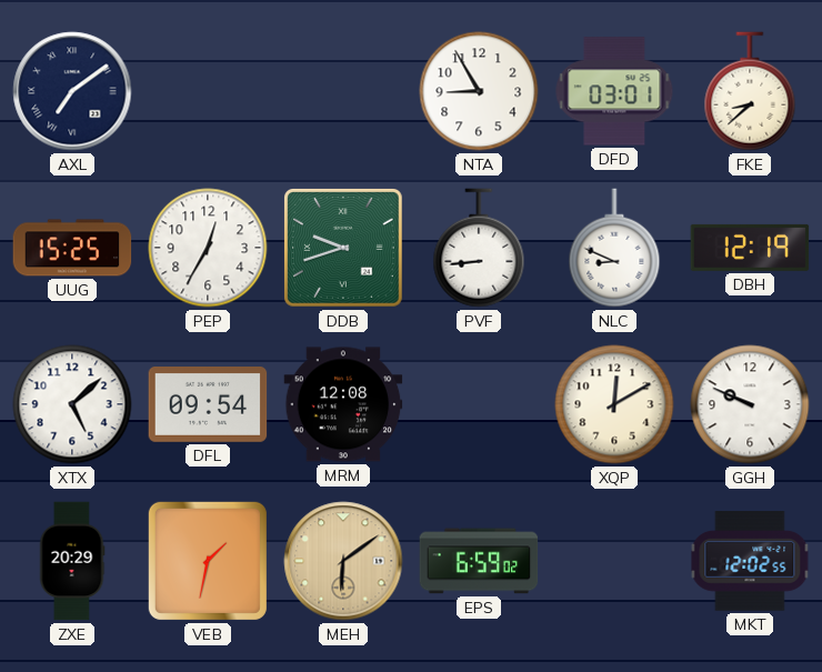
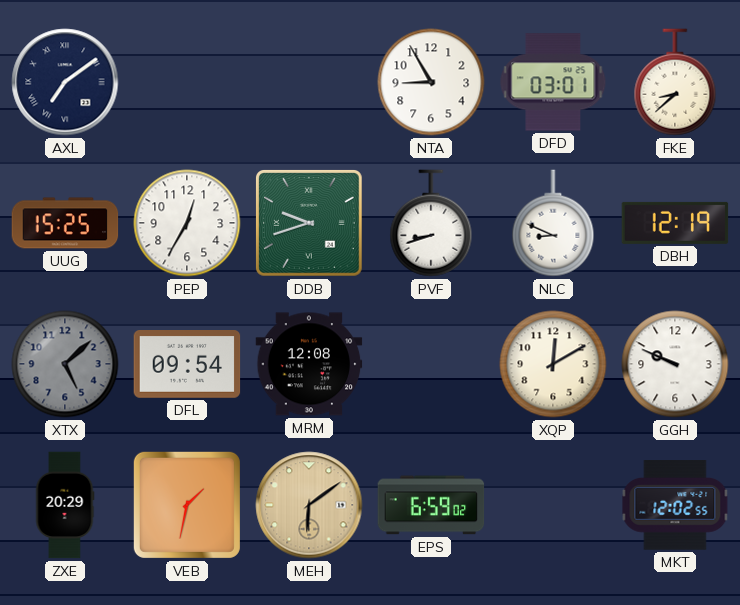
PVF: 8:44 -> 8:42 (431, 223)
XTX dial: white -> grey (65, 364)
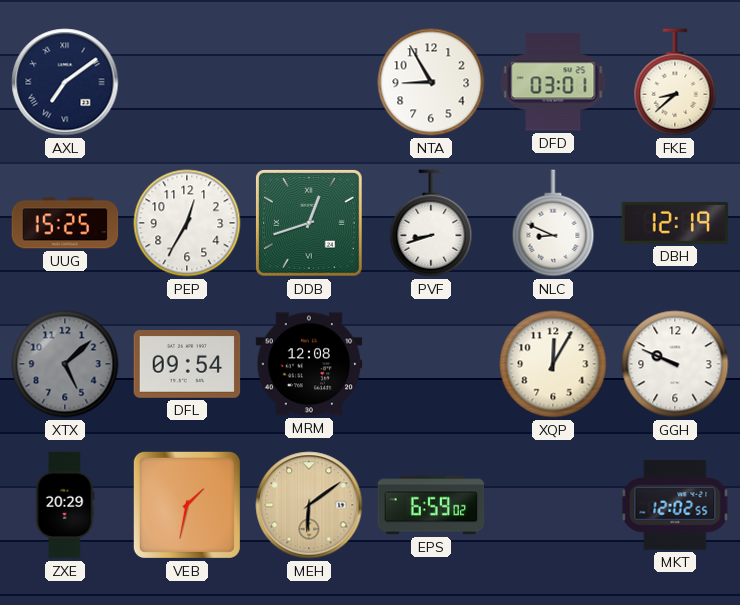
DDB: 9:42 -> 12:42 (310, 224)
XQP: 12:10 -> 12:05 (553, 364)
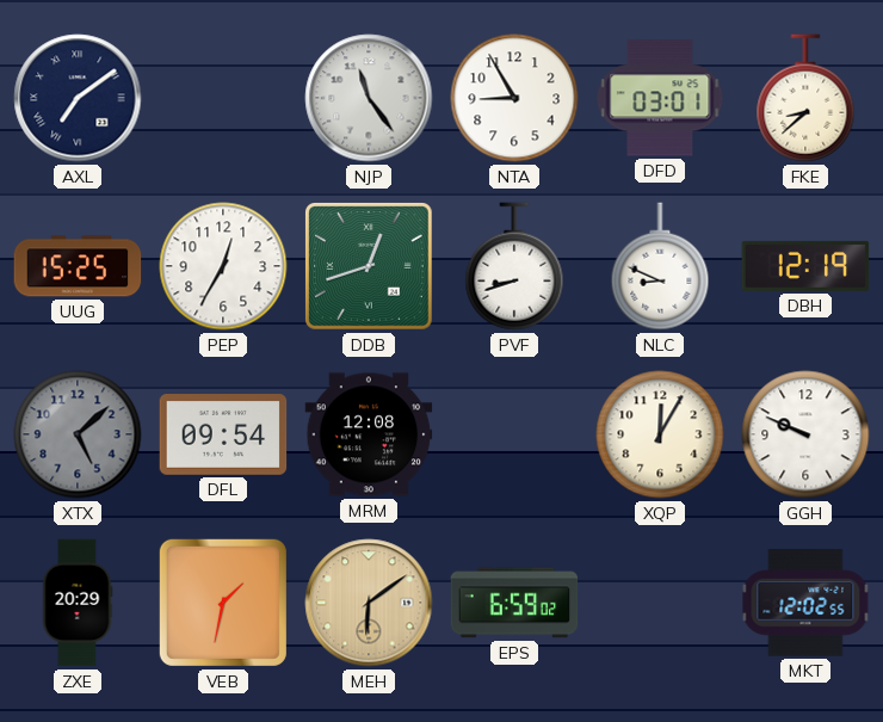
NJP: none -> 11:24 (369, 98)
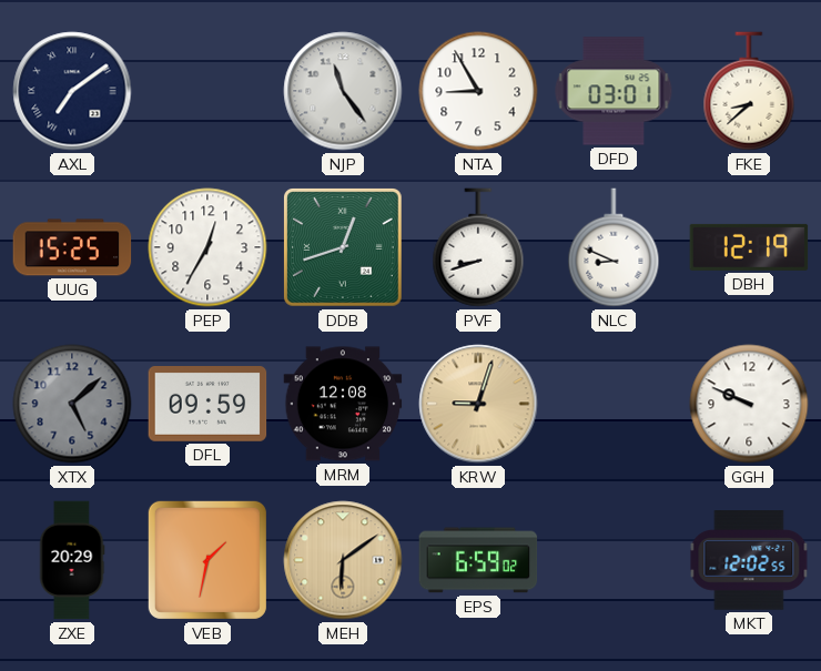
DFL: 09:54 -> 09:59 (207, 405)
KRW: none -> 9:03 (478, 404)
XQP: 12:05 -> none (660, 434)
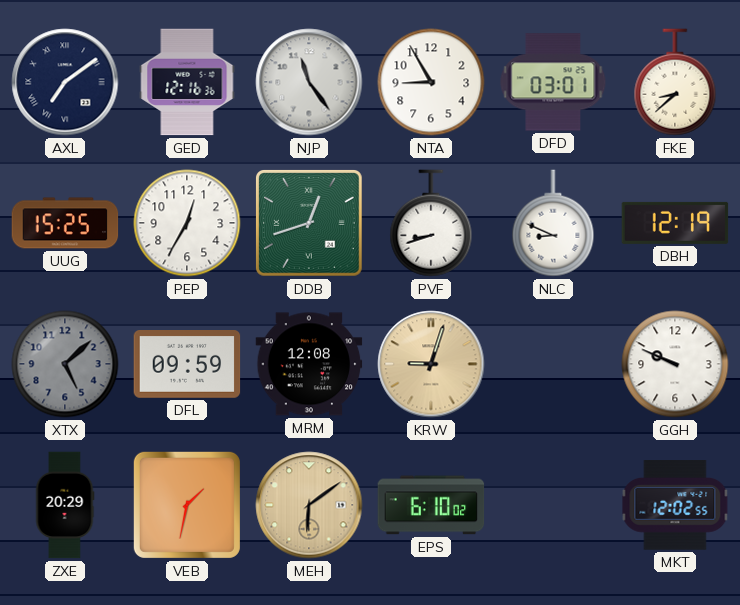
GED: none -> 12:16 (187, 82)
EPS: 6:59 -> 6:10 (431, 505)
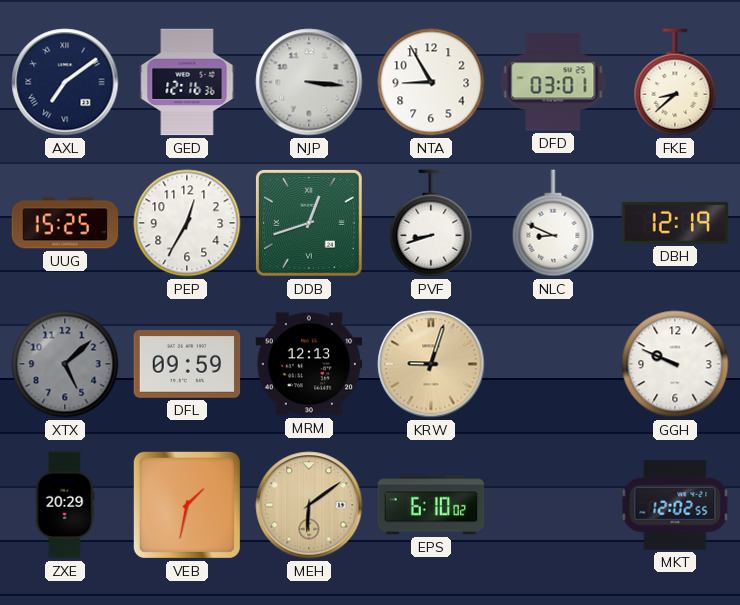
NJP: 11:24 -> 3:16 (309, 82)
MRM: 12:08 -> 12:13 (309, 364)
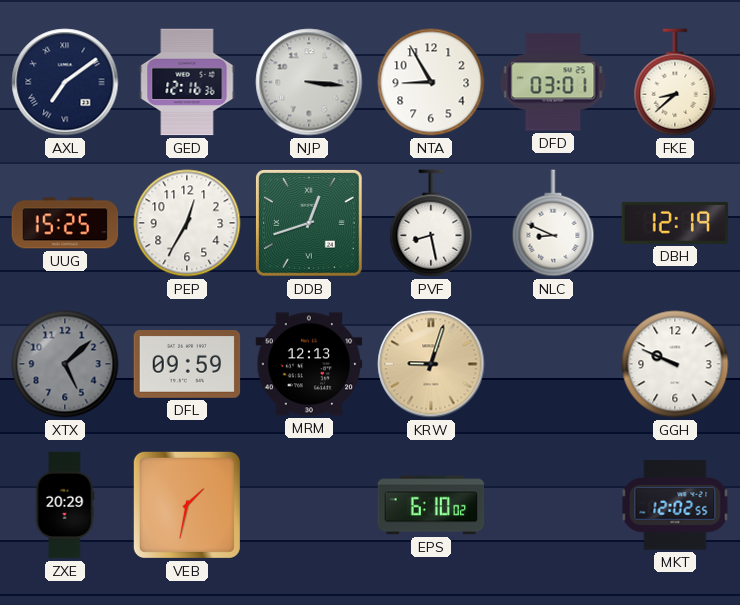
PVF: 8:42 -> 8:28 (431, 223)
MEH: 6:09 -> none (309, 505)
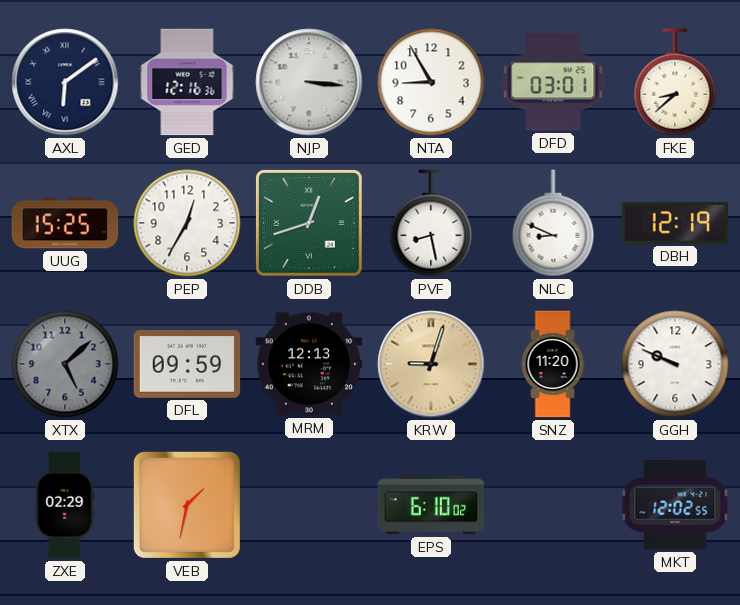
AXL: 7:09 -> 6:09 (65, 82)
SNZ: none -> 11:20 (553, 364)
ZXE: 20:29 -> 02:29 (65, 505)
